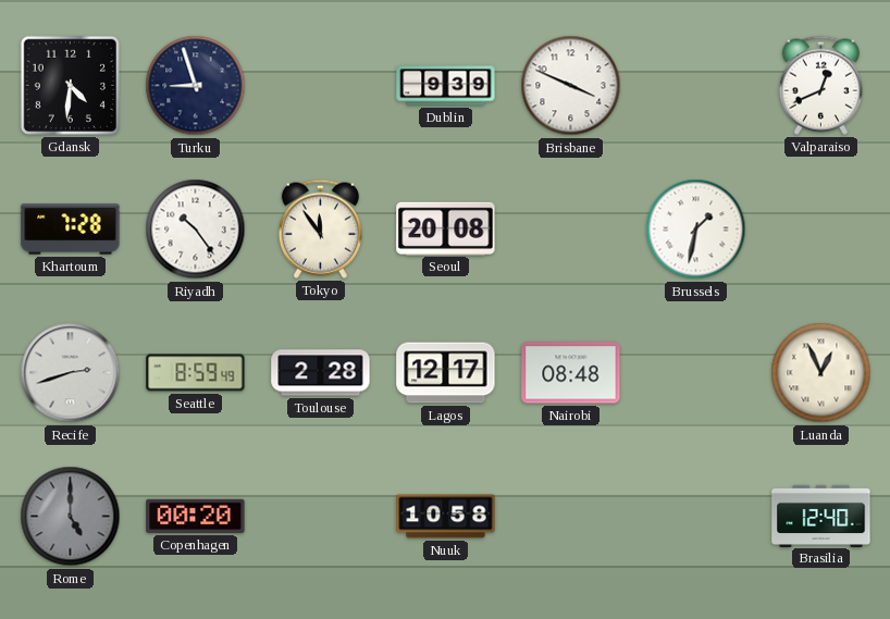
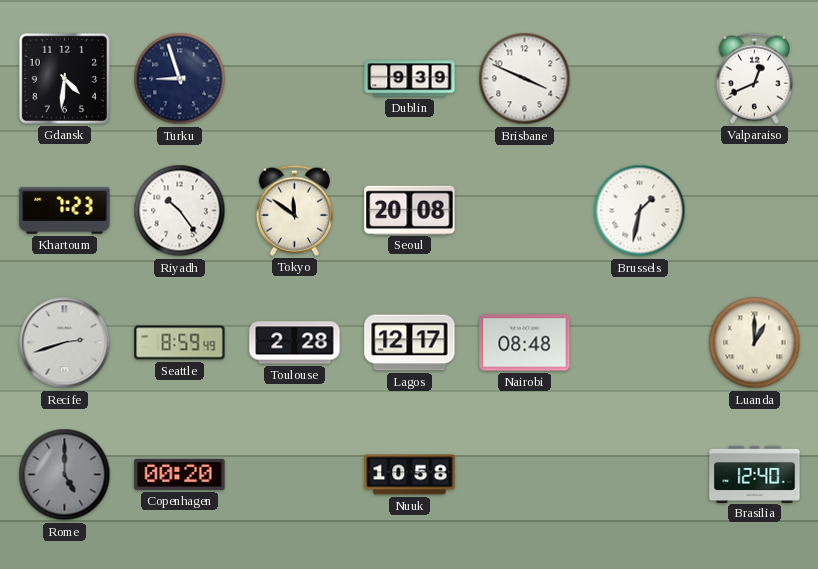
Khartoum: 7:28 -> 7:23 (65, 211)
Tokyo: 11:54 -> 11:51 (294, 210)
Luanda: 12:56 -> 1:00 (755, 343)
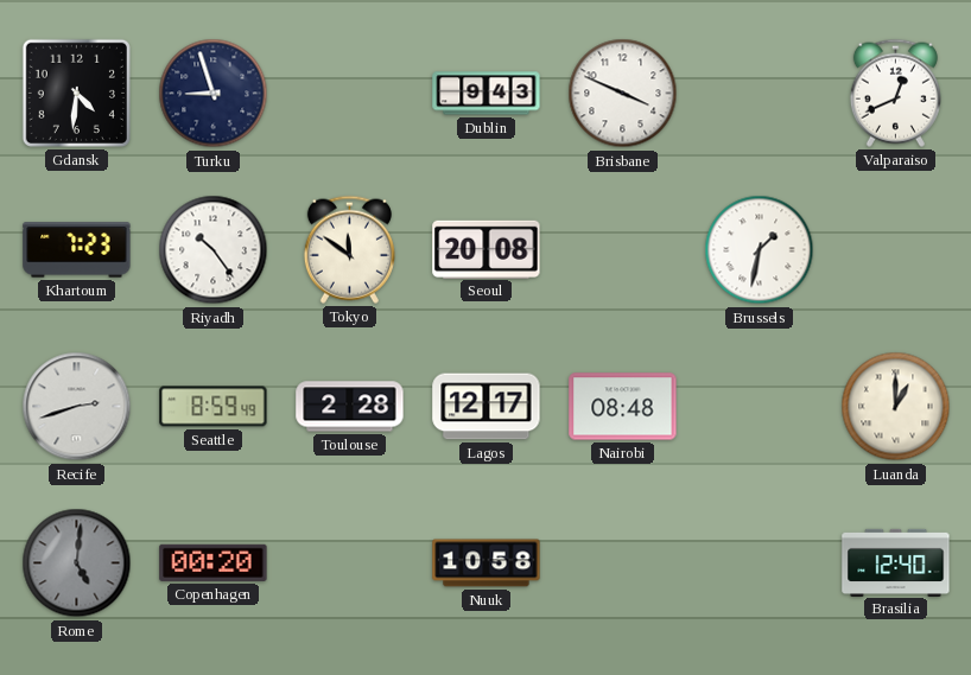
Dublin: 9:39 -> 9:43 (487, 94)
Rome: 5:00 -> 5:01 (77, 563)
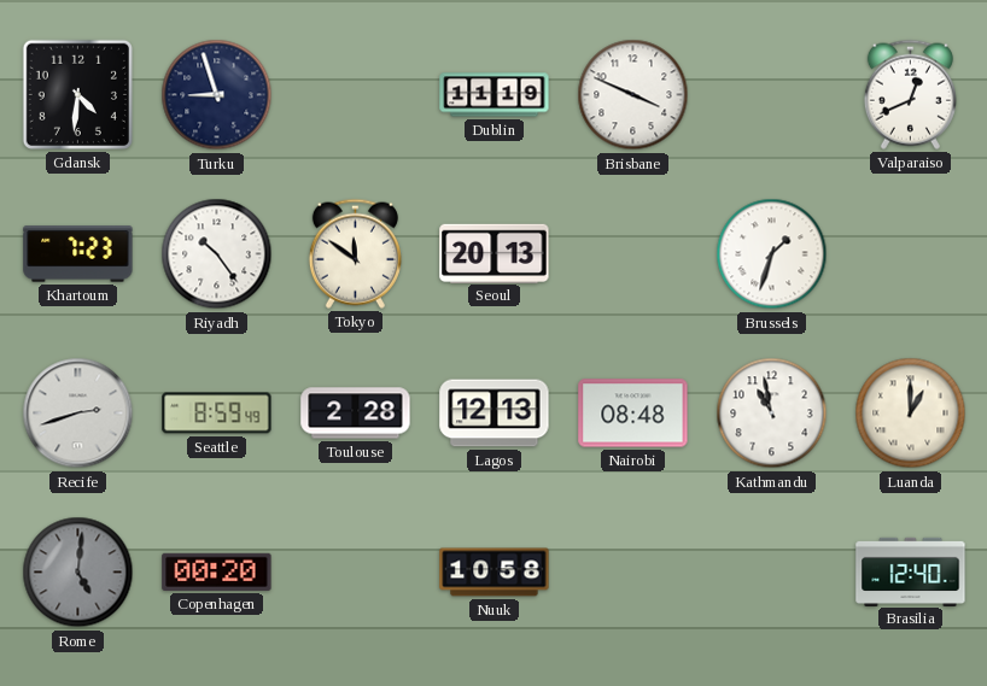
Dublin: 9:43 -> 11:19 (495, 95)
Seoul: 20:08 -> 20:13 (495, 253)
Brussels: 1:32 -> 1:33 (772, 254)
Lagos: 12:17 -> 12:13 (495, 414)
Kathmandu: none -> 10:58 (772, 414)
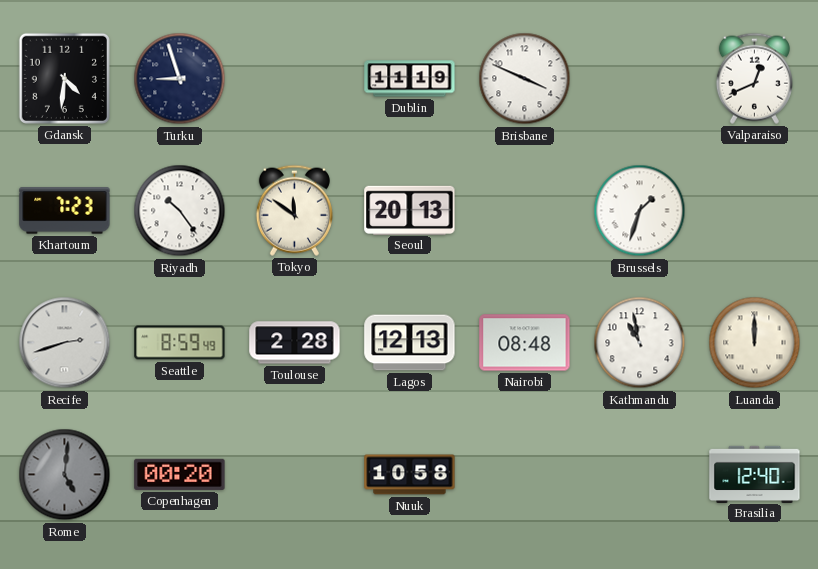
Luanda: 1:00 -> 12:00 (755, 343)
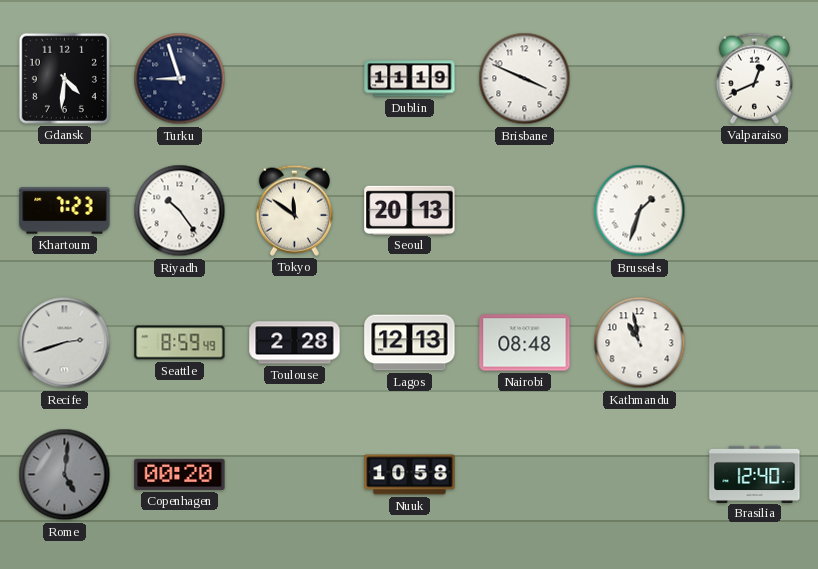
Luanda: 12:00 -> none (755, 343)
